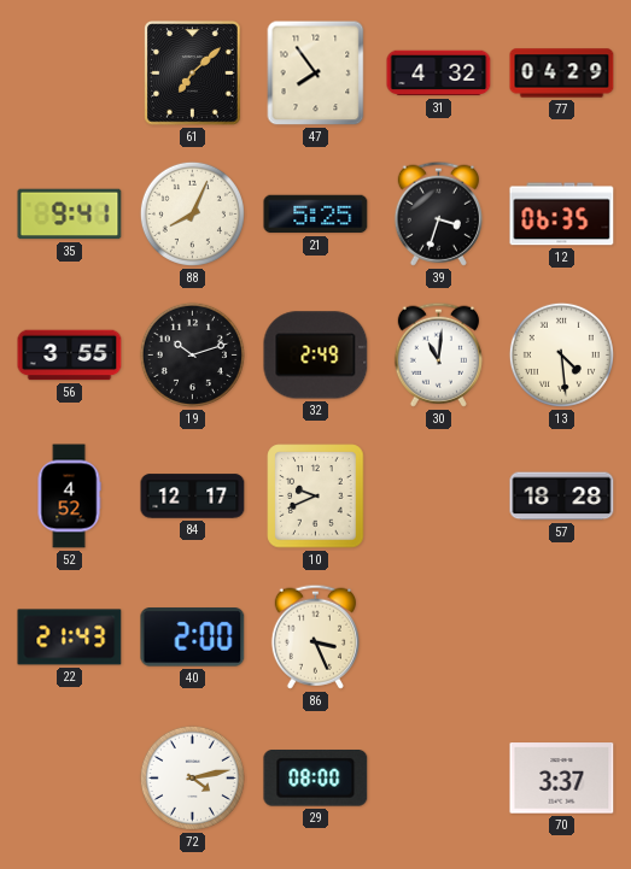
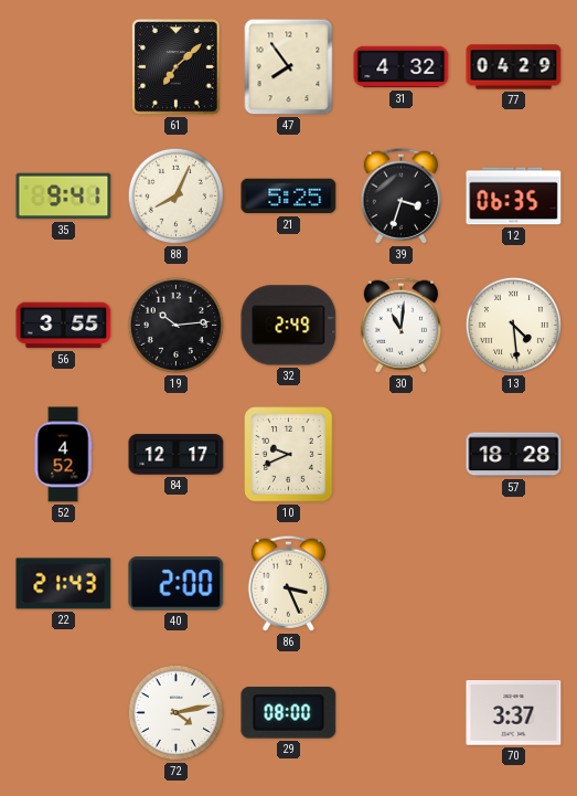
19: 10:12 -> 10:14 (175, 325)
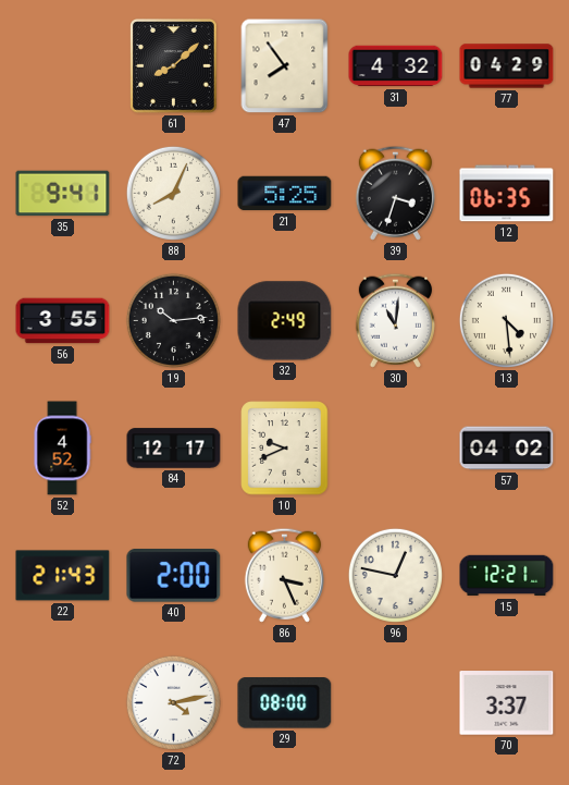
61: 7:08 -> 8:08 (174, 66)
57: 18:28 -> 04:02 (507, 449)
96: none -> 12:47 (395, 575)
15: none -> 12:21 (507, 576)
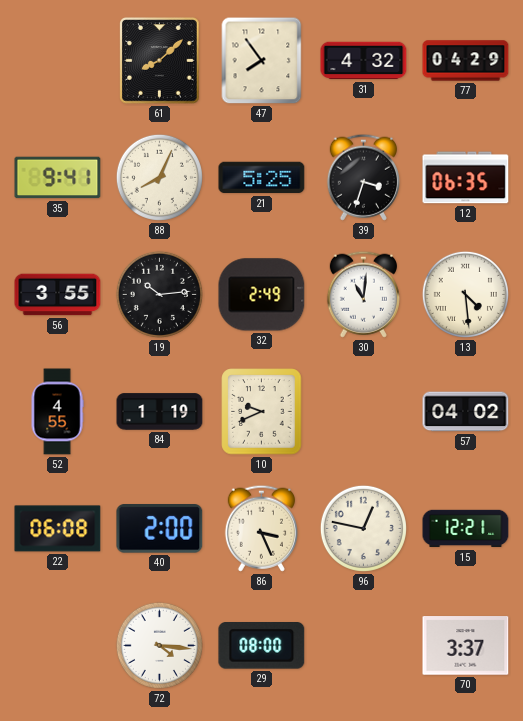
52: 4:52 -> 4:55 (57, 412)
84: 12:17 -> 1:19 (160, 412)
22: 21:43 -> 06:08 (58, 529)
72: 4:13 -> 4:16 (159, 645)
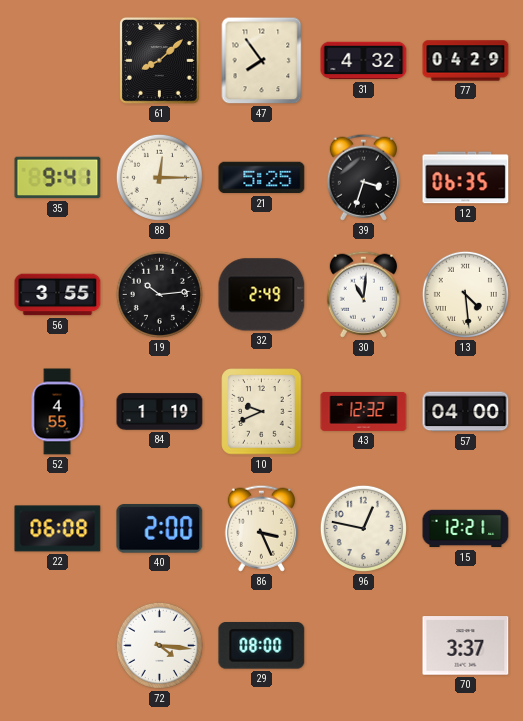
88: 8:04 -> 12:15 (159, 177)
43: none -> 12:32 (364, 411)
57: 04:02 -> 04:00 (466, 412)
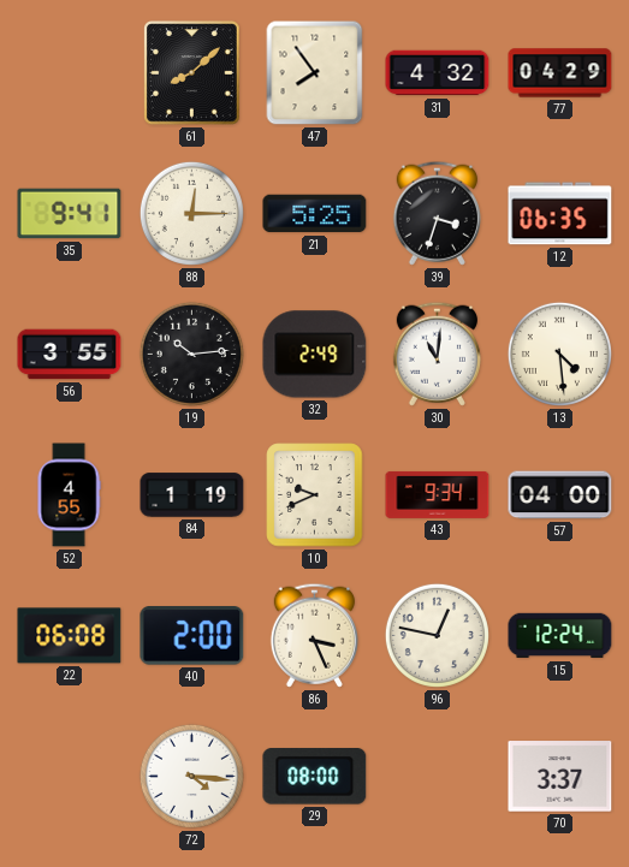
43: 12:32 -> 9:34 (438, 494)
15: 12:21 -> 12:24 (560, 636)
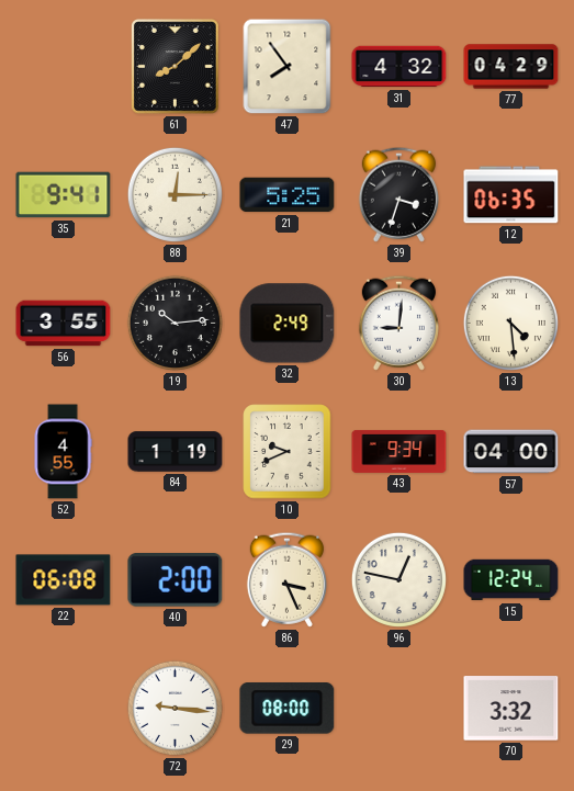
30: 11:01 -> 9:01 (398, 323)
72: 4:16 -> 9:16 (175, 708)
70: 3:37 -> 3:32 (511, 709)
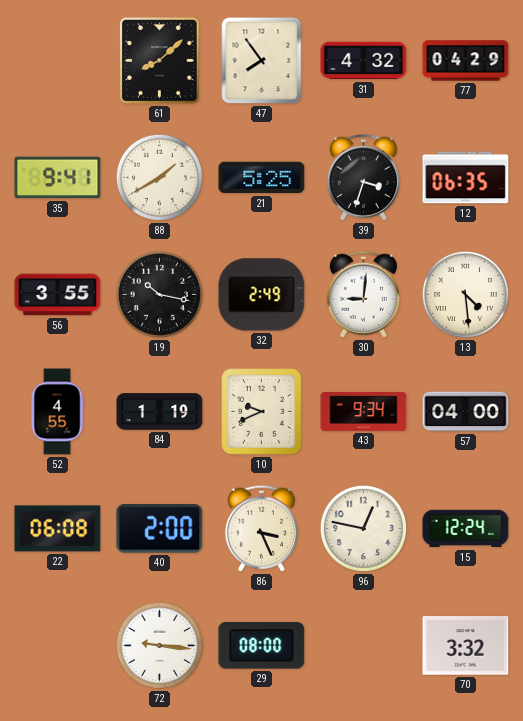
88: 12:15 -> 1:40 (159, 177)
19: 10:14 -> 10:17 (159, 294)
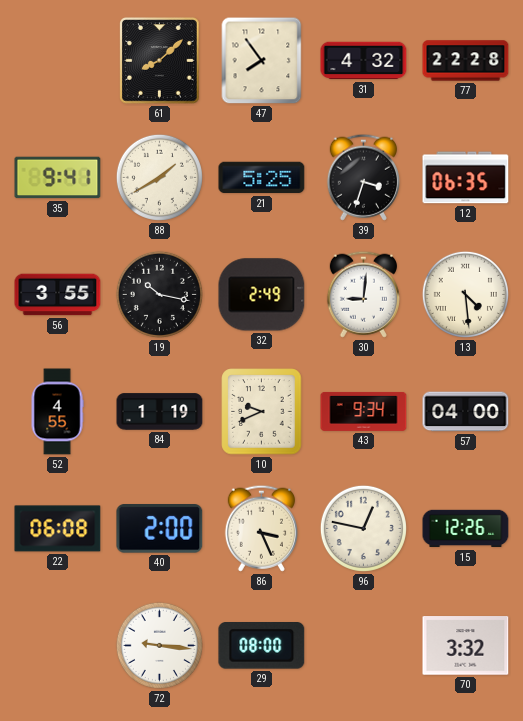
77: 04:29 -> 22:28 (466, 61)
15: 12:24 -> 12:26 (466, 529)
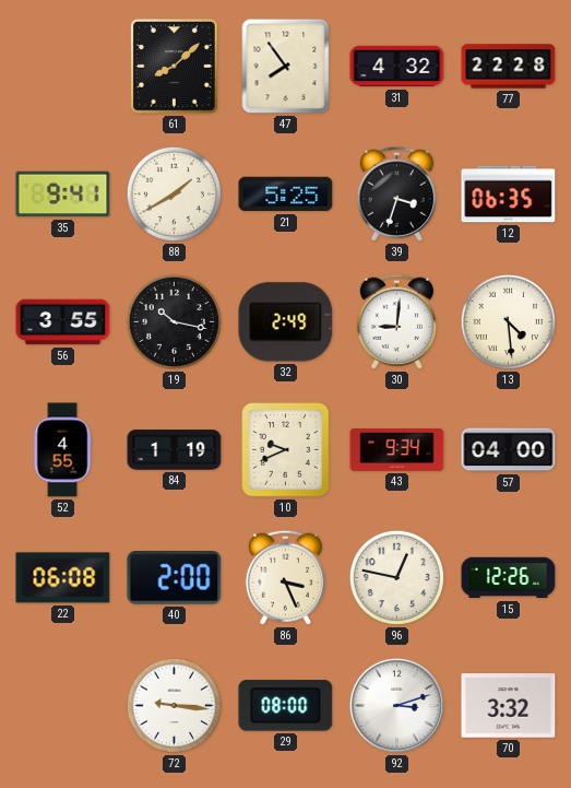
92: none -> 3:12 (396, 705)
